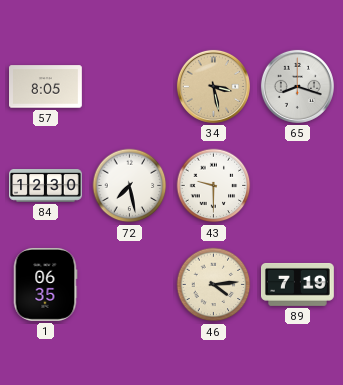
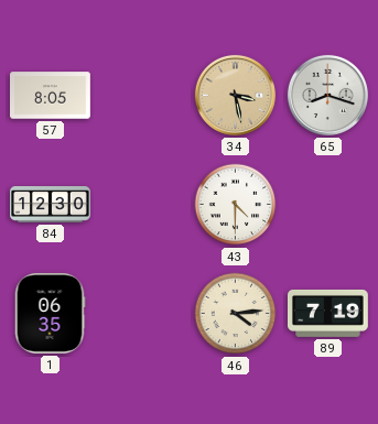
72: 7:28 -> none (130, 186)
43: 9:30 -> 4:30 (236, 205)
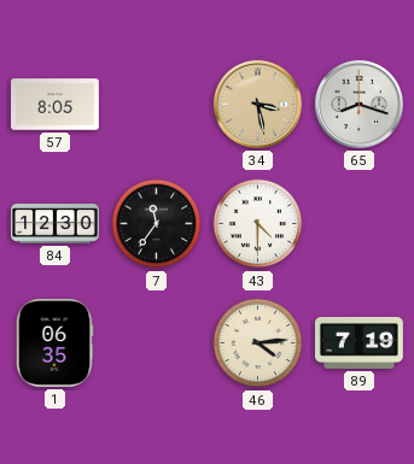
7: none -> 11:36 (157, 224)
